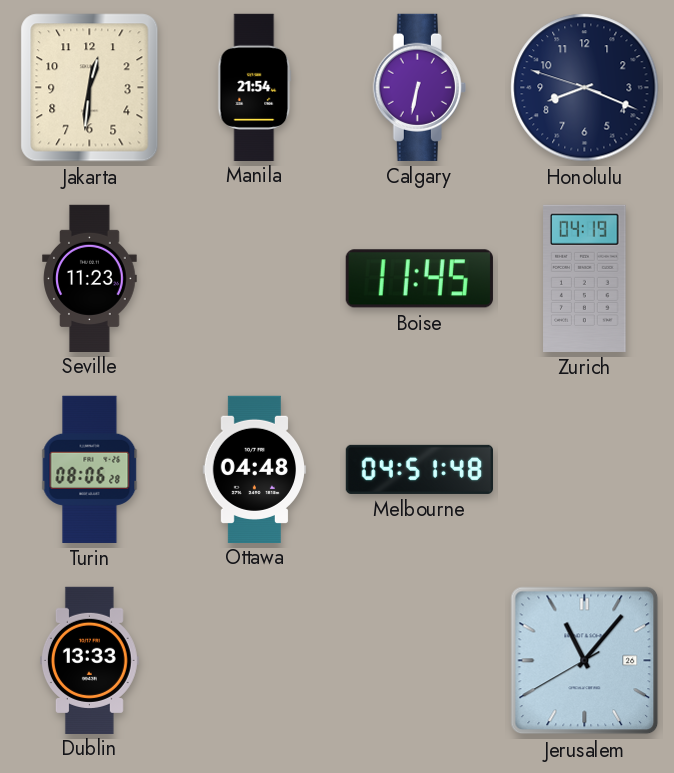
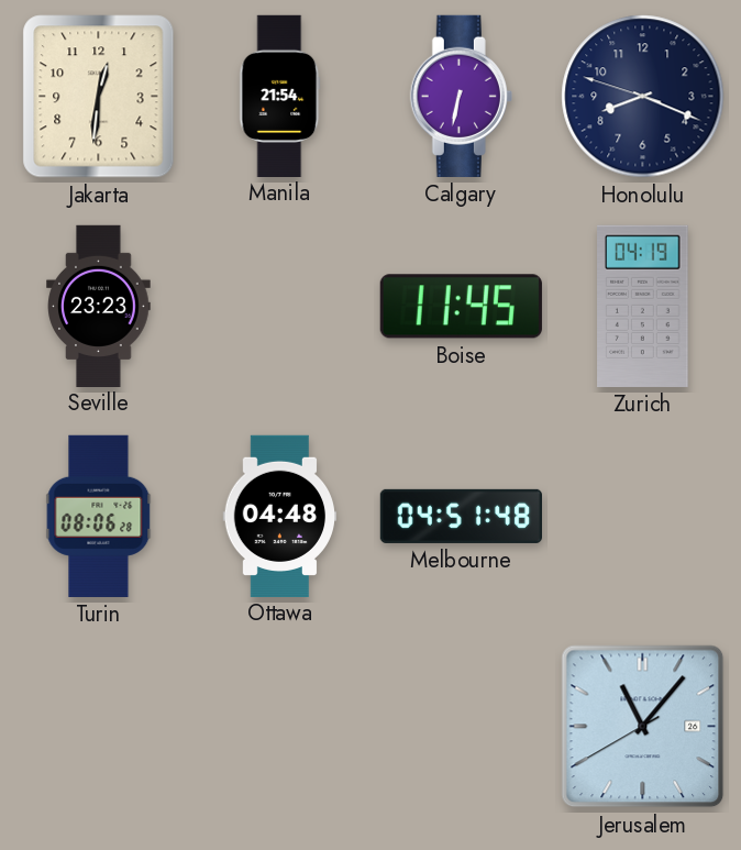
Seville: 11:23 -> 23:23 (99, 306)
Dublin: 13:33 -> none (89, 660)
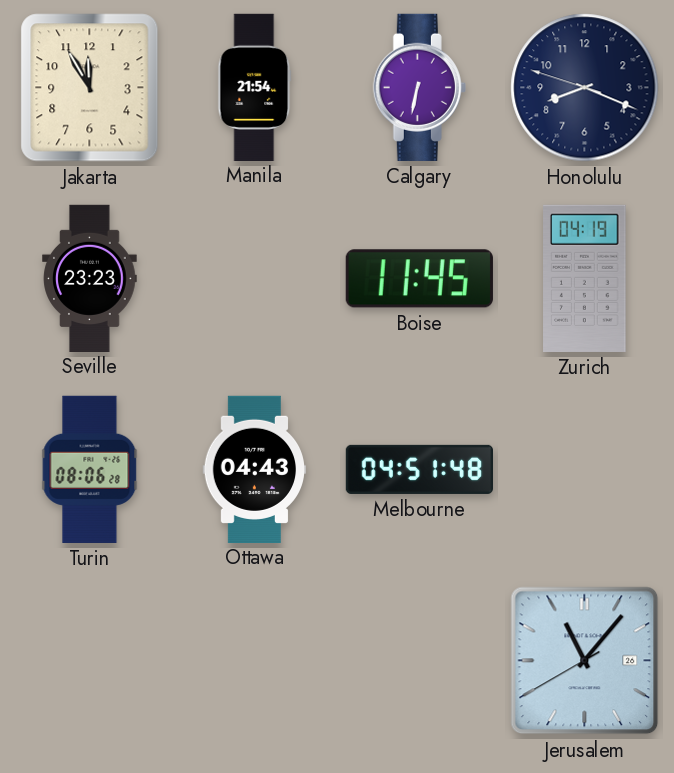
Jakarta: 12:31 -> 11:55 (90, 88)
Ottawa: 04:48 -> 04:43 (255, 469)
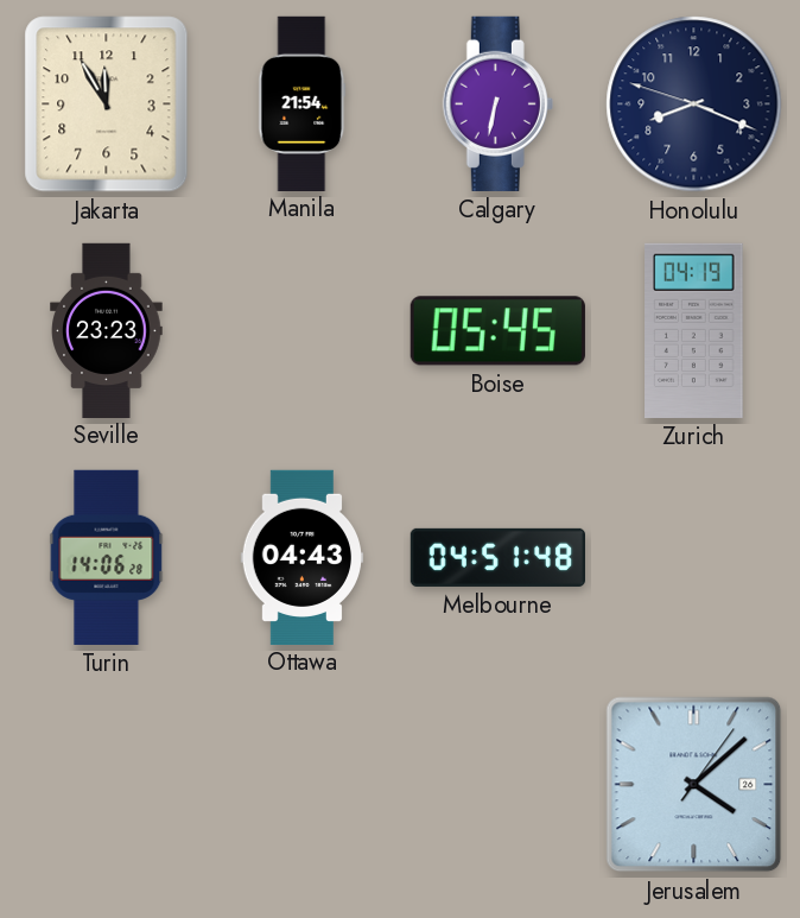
Boise: 11:45 -> 05:45 (497, 331)
Turin: 08:06 -> 14:06 (107, 557)
Jerusalem: 11:06 -> 4:08 (694, 785)
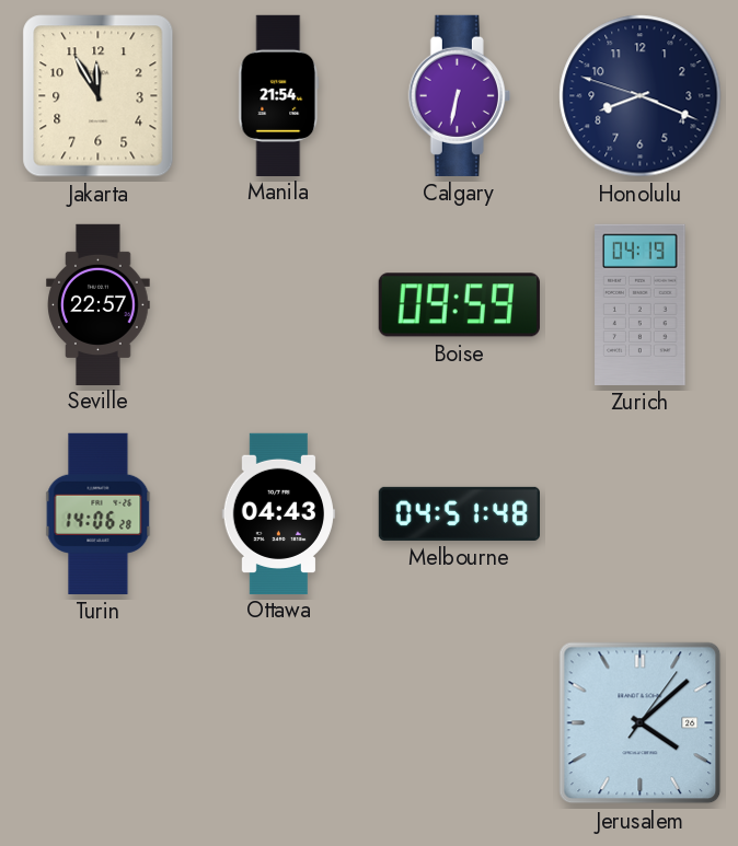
Seville: 23:23 -> 22:57 (99, 304)
Boise: 05:45 -> 09:59 (459, 305)
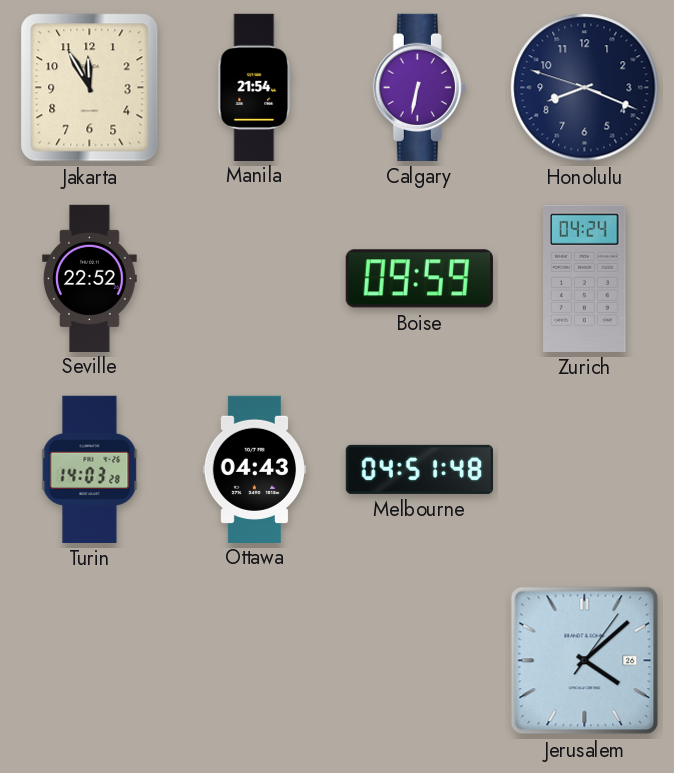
Seville: 22:57 -> 22:52 (90, 278)
Zurich: 04:19 -> 04:24 (585, 278)
Turin: 14:06 -> 14:03 (90, 469)
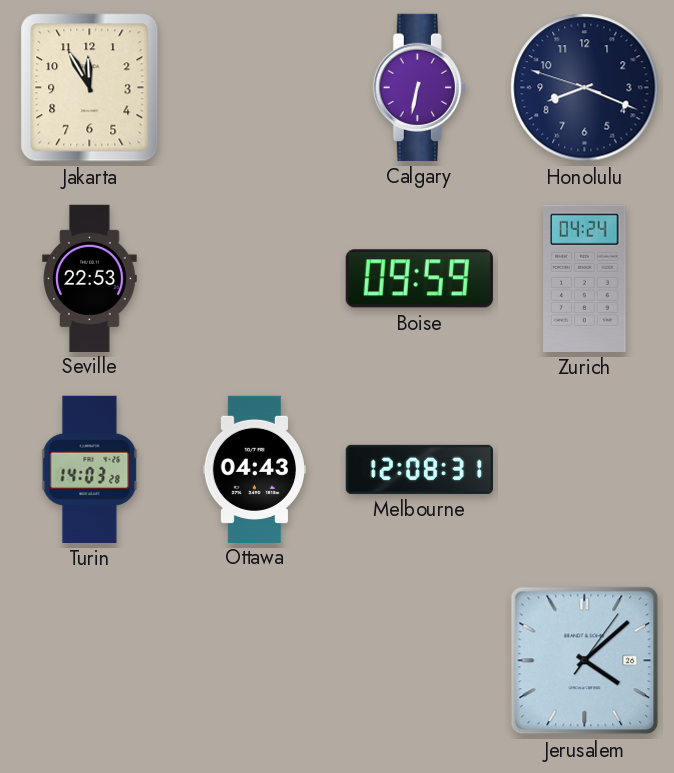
Manila: 21:54 -> none (255, 87)
Seville: 22:52 -> 22:53 (90, 278)
Melbourne: 04:51 -> 12:08 (419, 469)
